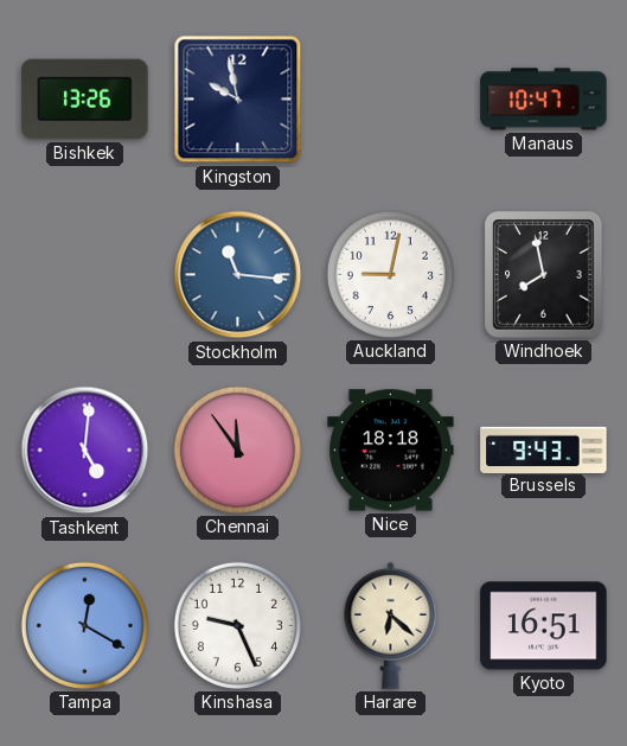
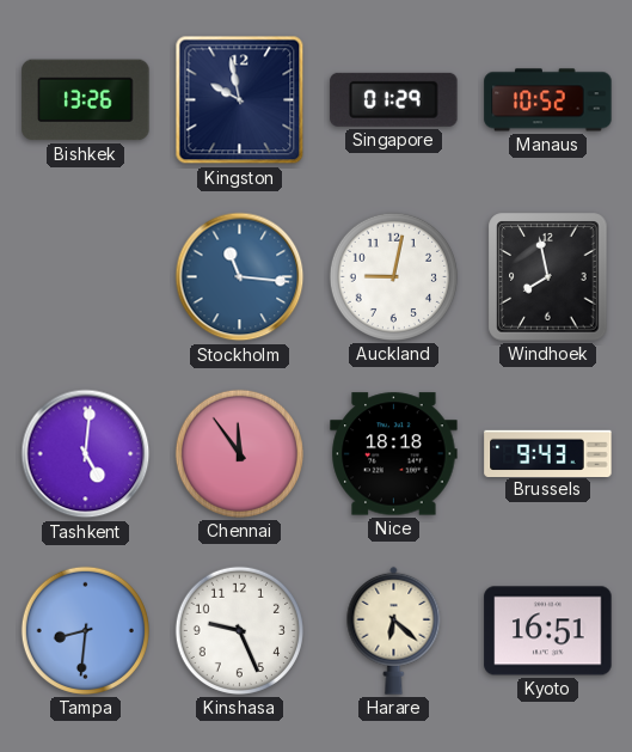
Singapore: none -> 01:29 (394, 99)
Manaus: 10:47 -> 10:52 (548, 100)
Tampa: 12:20 -> 8:31 (85, 630)
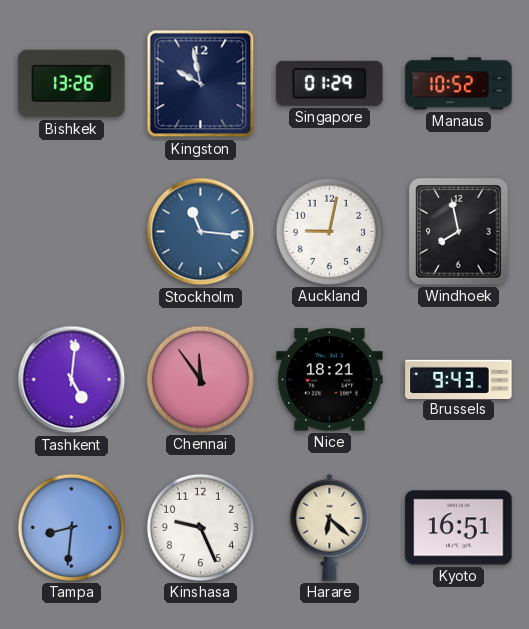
Nice: 18:18 -> 18:21 (330, 380)
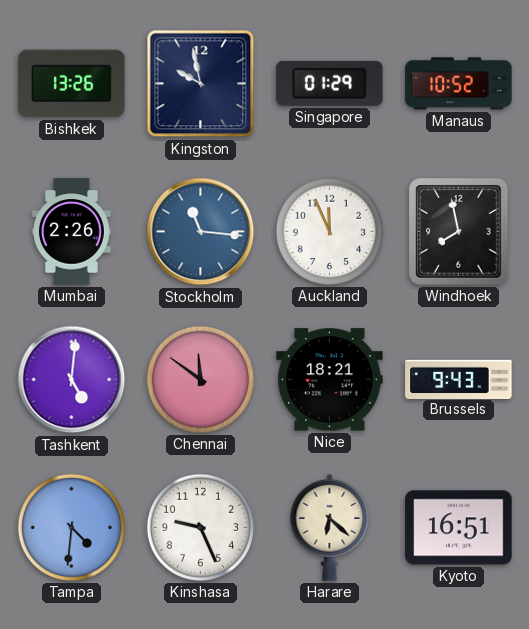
Mumbai: none -> 2:26 (71, 232)
Auckland: 9:02 -> 11:56 (329, 231)
Chennai: 11:54 -> 11:51 (200, 379)
Tampa: 8:31 -> 4:31 (71, 527)
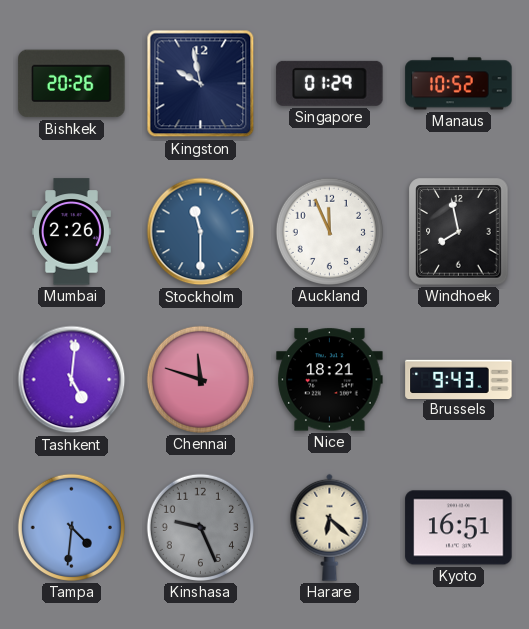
Bishkek: 13:26 -> 20:26 (72, 84)
Stockholm: 11:16 -> 11:30 (201, 232)
Chennai: 11:51 -> 11:48 (200, 379)
Kinshasa dial: white -> grey (200, 527)
